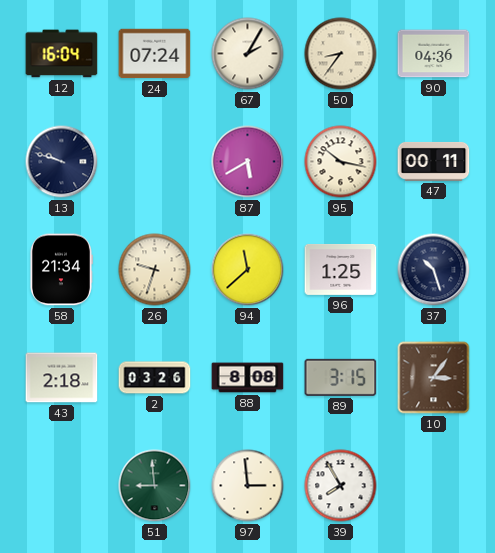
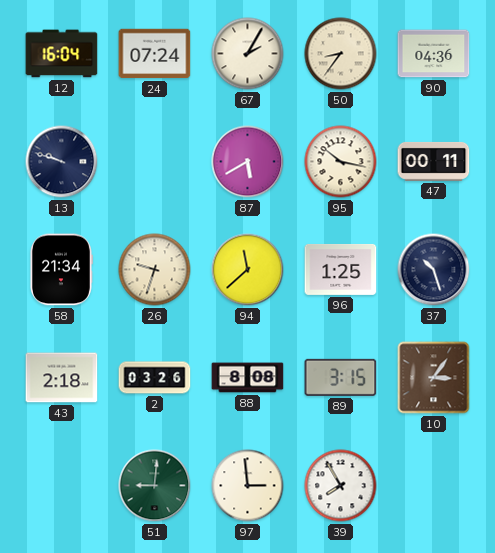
51: 8:59 -> 9:01 (155, 486)
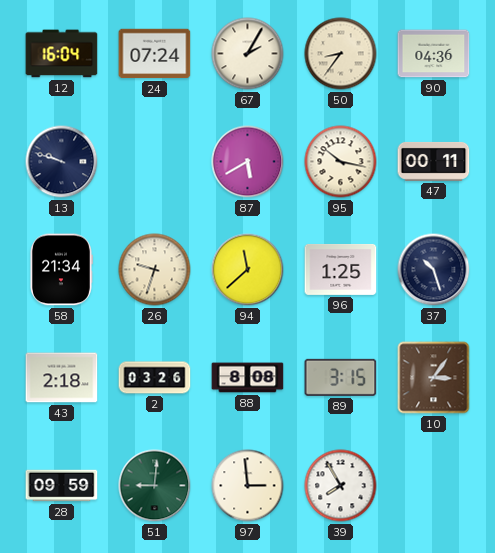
28: none -> 09:59 (62, 486)
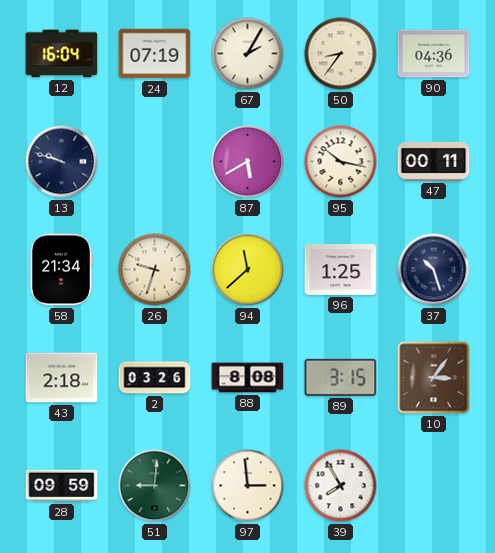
24: 07:24 -> 07:19 (155, 54)
